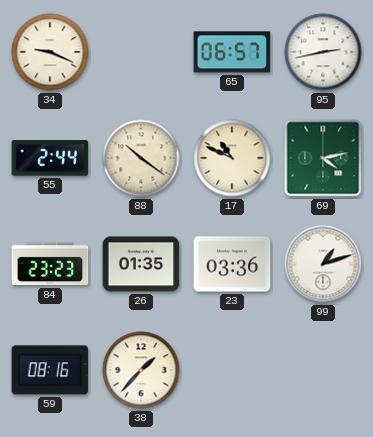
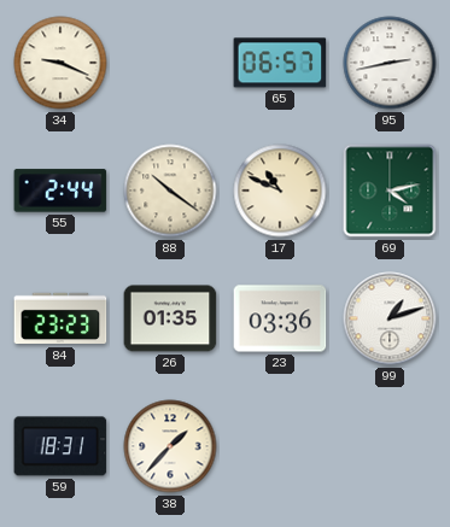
59: 08:16 -> 18:31 (60, 446)
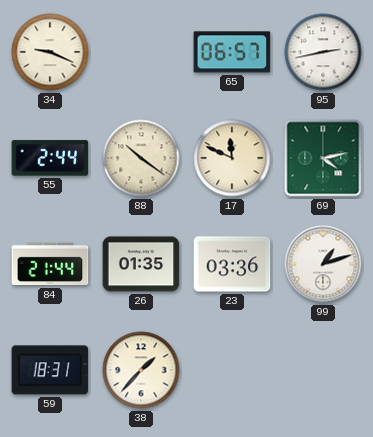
17: 10:49 -> 11:49 (232, 158)
84: 23:23 -> 21:44 (50, 264)
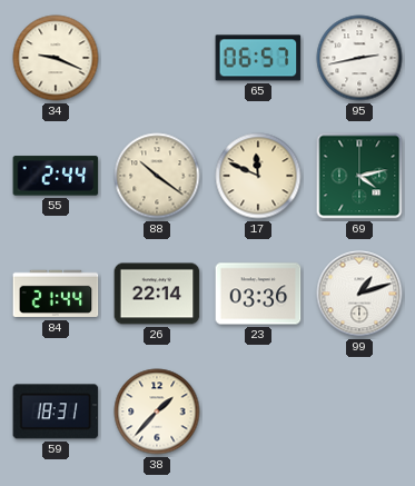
26: 01:35 -> 22:14 (157, 294)
